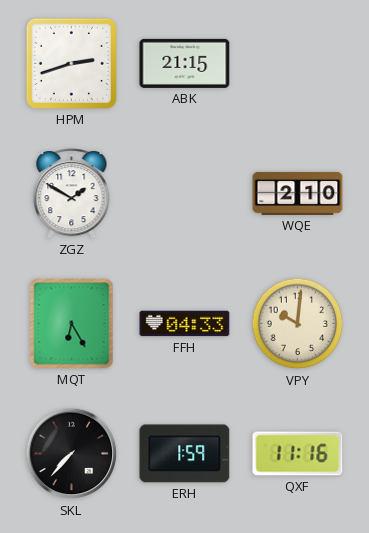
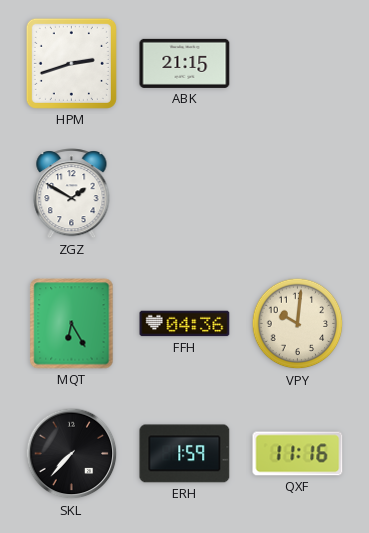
WQE: 2:10 -> none (298, 193)
FFH: 04:33 -> 04:36 (185, 324)
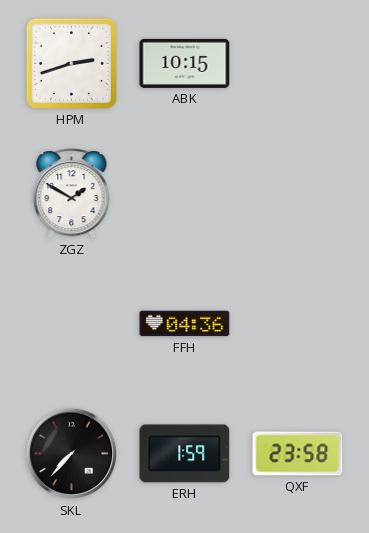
ABK: 21:15 -> 10:15 (185, 63)
MQT: 6:25 -> none (72, 324)
VPY: 10:01 -> none (298, 324)
QXF: 11:16 -> 23:58 (298, 454)
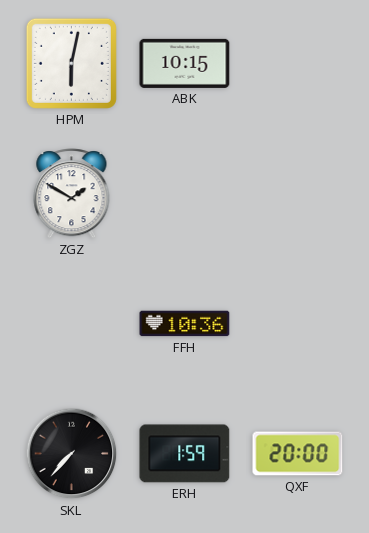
HPM: 2:42 -> 6:02 (71, 63)
FFH: 04:36 -> 10:36 (185, 324)
QXF: 23:58 -> 20:00 (298, 454)
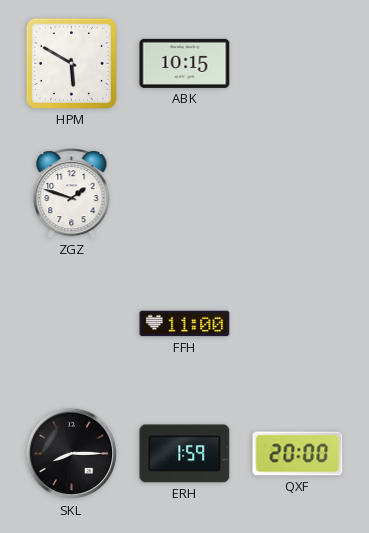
HPM: 6:02 -> 5:50 (71, 63)
ZGZ: 1:50 -> 1:48 (72, 194)
FFH: 10:36 -> 11:00 (185, 324)
SKL: 7:37 -> 8:15 (72, 454)
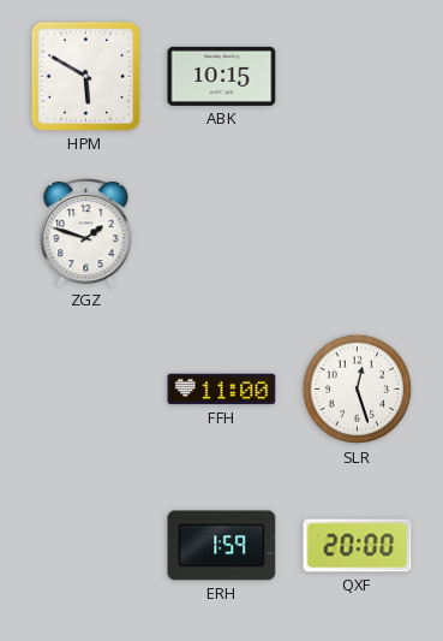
SLR: none -> 12:27 (358, 390)
SKL: 8:15 -> none (72, 454)
